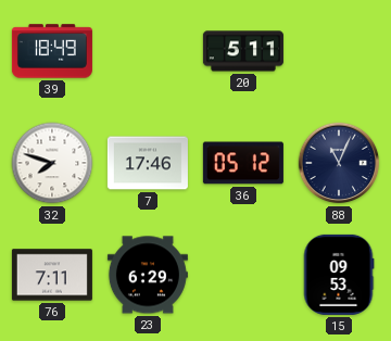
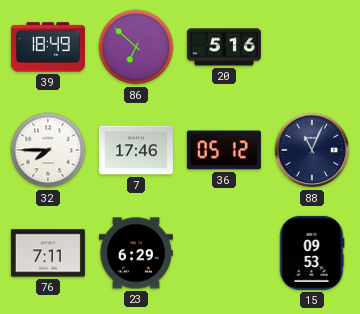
86: none -> 6:52 (136, 47)
20: 5:11 -> 5:16 (224, 47)
32: 7:48 -> 7:45 (48, 150)
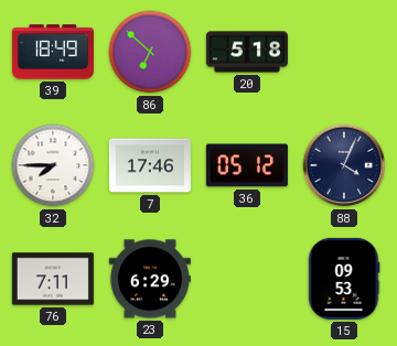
20: 5:16 -> 5:18 (247, 52)
88: 11:04 -> 4:04 (344, 165)
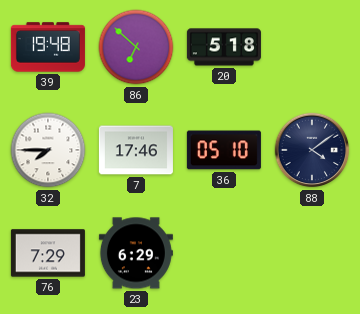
39: 18:49 -> 19:48 (48, 47)
36: 05:12 -> 05:10 (224, 150)
88: 4:04 -> 4:09 (312, 150)
76: 7:11 -> 7:29 (48, 253)
15: 09:53 -> none (344, 279)
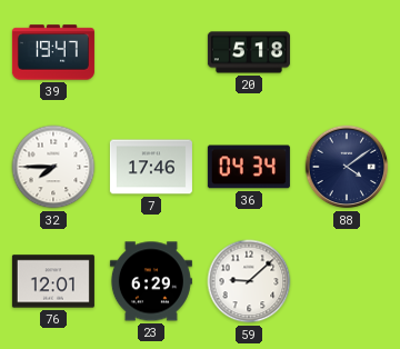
39: 19:48 -> 19:47 (53, 52)
86: 6:52 -> none (136, 47)
36: 05:10 -> 04:34 (249, 167)
76: 7:29 -> 12:01 (53, 281)
59: none -> 9:08 (249, 281)
